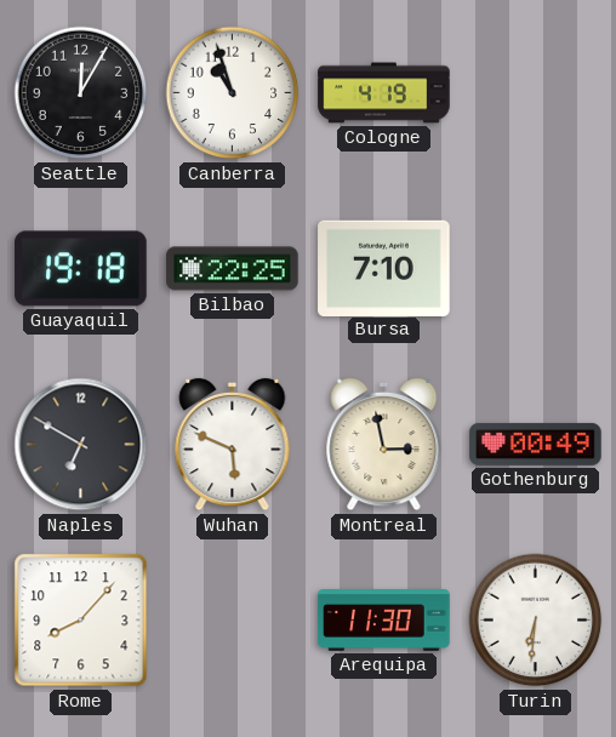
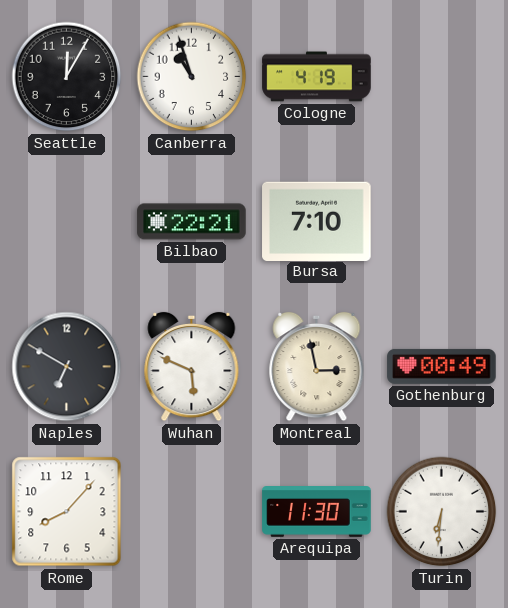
Guayaquil: 19:18 -> none (81, 269)
Bilbao: 22:25 -> 22:21 (192, 222)
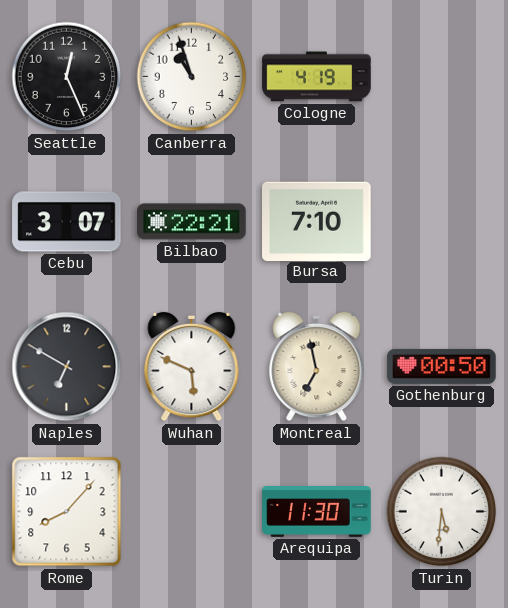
Seattle: 12:05 -> 12:26 (67, 77)
Cebu: none -> 3:07 (67, 222)
Montreal: 2:58 -> 6:58 (317, 367)
Gothenburg: 00:49 -> 00:50 (442, 366)
Turin: 6:31 -> 5:31 (442, 512)
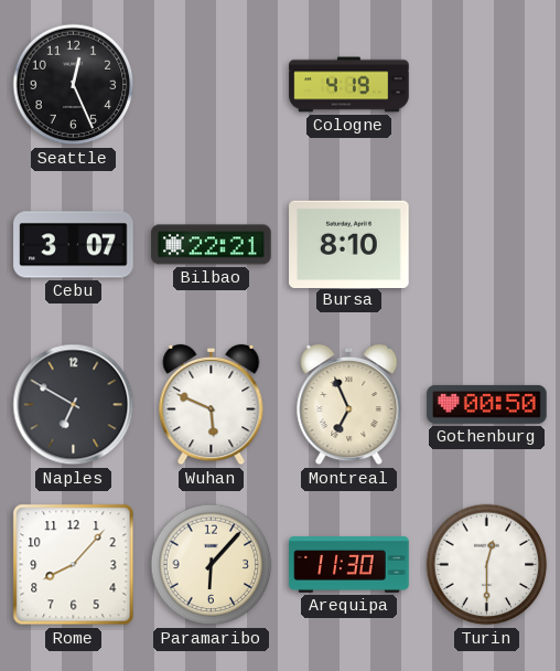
Canberra: 10:57 -> none (192, 77)
Bursa: 7:10 -> 8:10 (349, 244)
Montreal: 6:58 -> 6:56 (349, 405)
Paramaribo: none -> 6:07 (212, 565)
Turin: 5:31 -> 12:30 (487, 565)
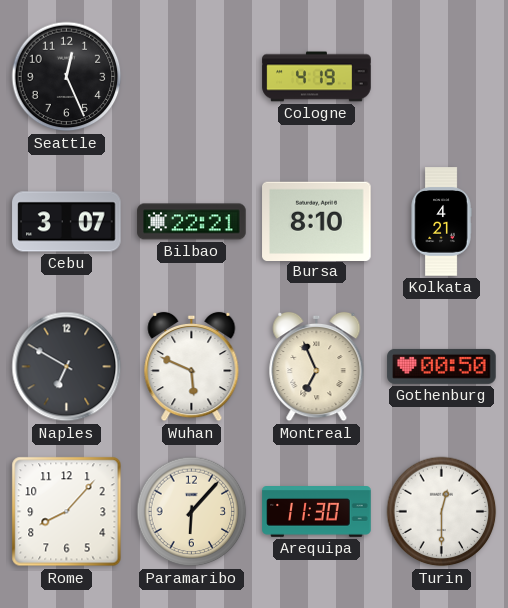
Kolkata: none -> 4:21 (441, 222)
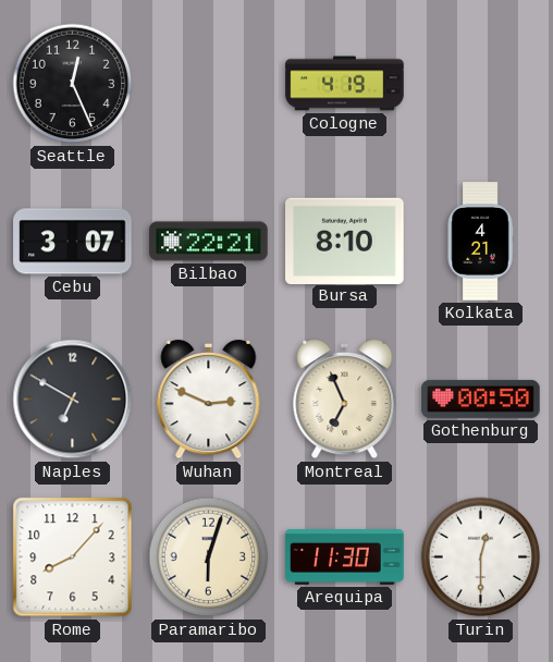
Wuhan: 5:49 -> 2:49 (209, 400)
Paramaribo: 6:07 -> 6:03 (209, 557)
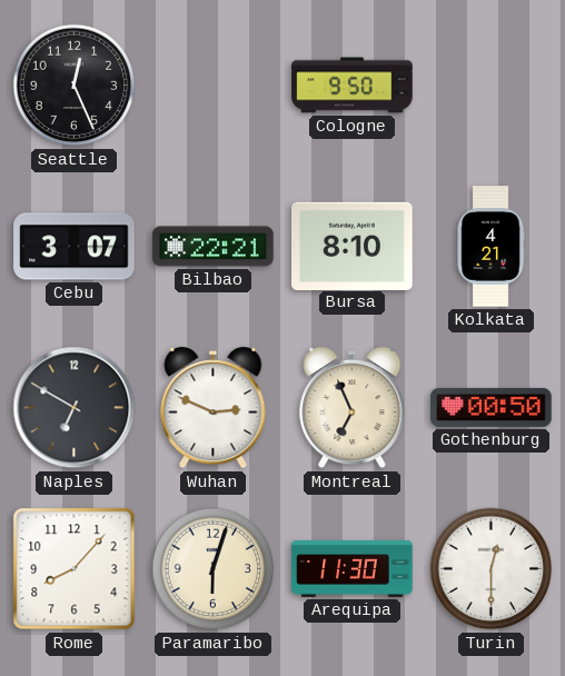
Cologne: 4:19 -> 9:50 (353, 86)
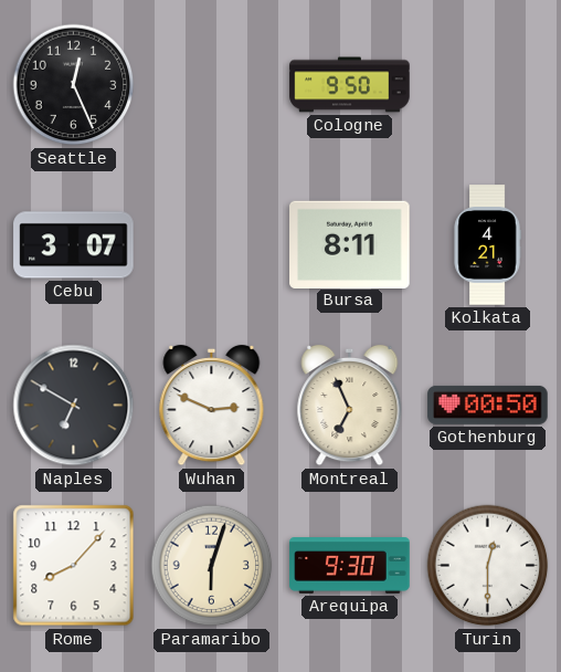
Bilbao: 22:21 -> none (214, 247)
Bursa: 8:10 -> 8:11 (350, 244)
Arequipa: 11:30 -> 9:30 (350, 566)
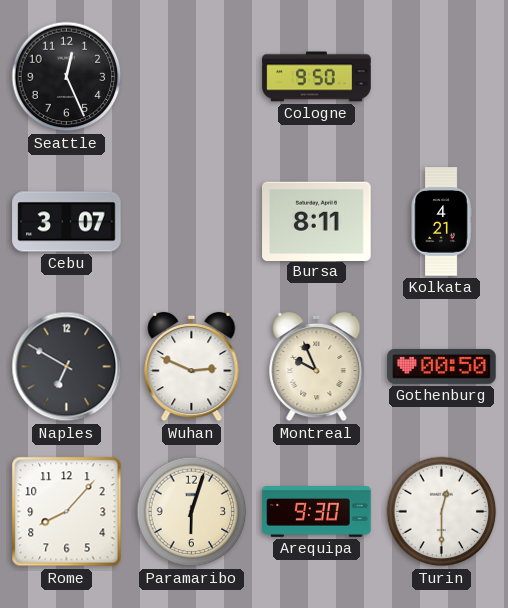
Montreal: 6:56 -> 9:56 (317, 367)
